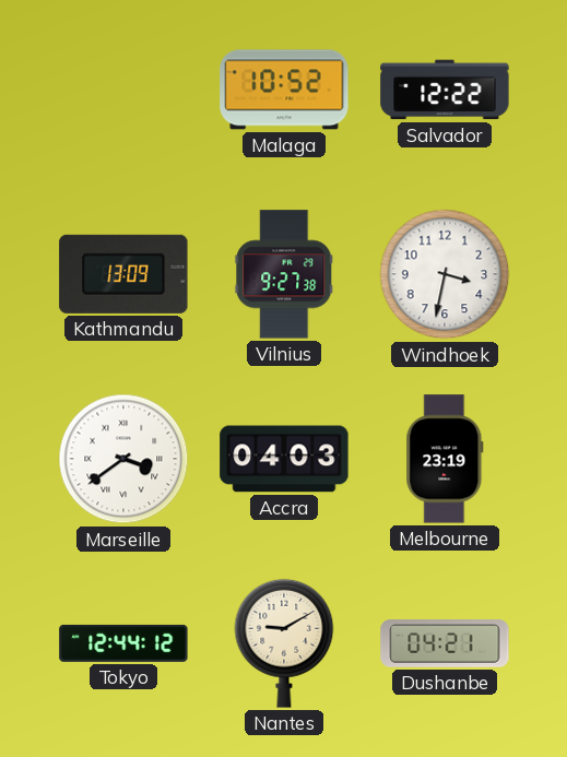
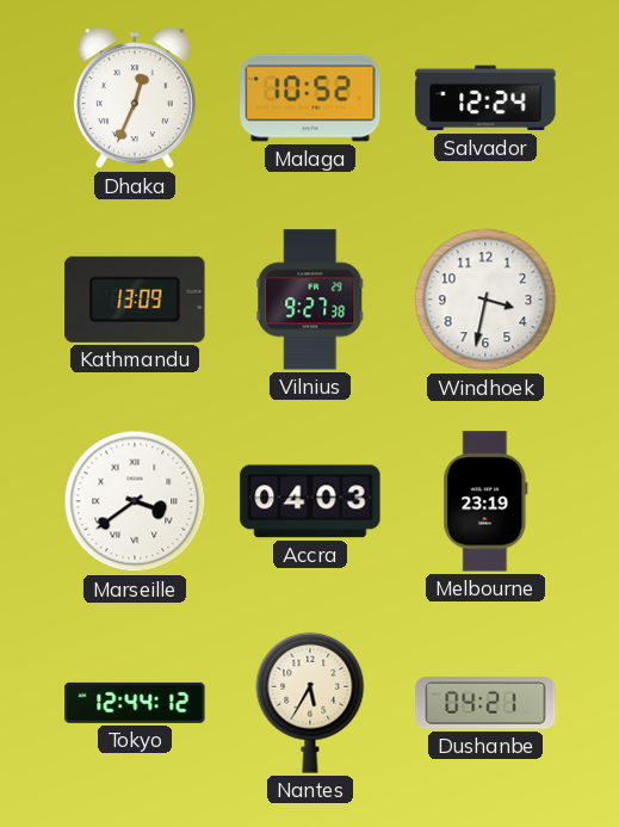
Dhaka: none -> 12:34 (135, 98)
Salvador: 12:22 -> 12:24 (485, 98)
Nantes: 9:10 -> 5:35 (310, 703)
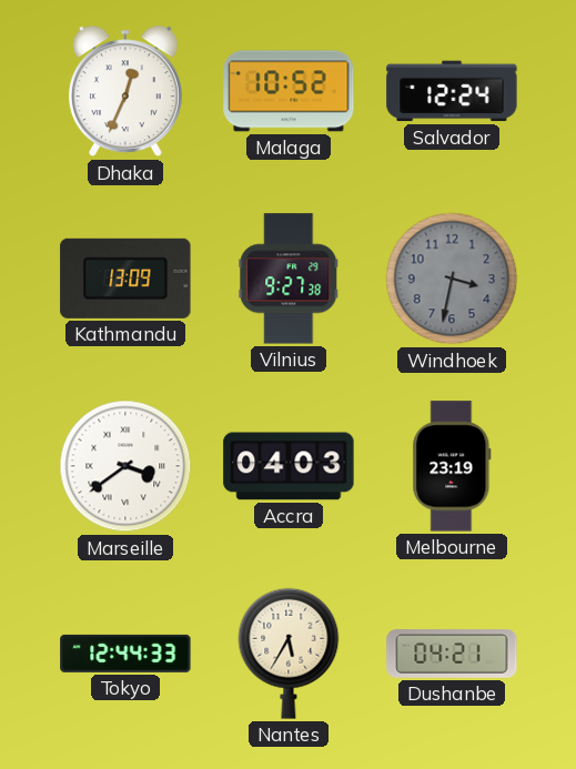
Windhoek dial: white -> grey (452, 279)
Tokyo: 12:44:12 -> 12:44:33 (125, 654)
